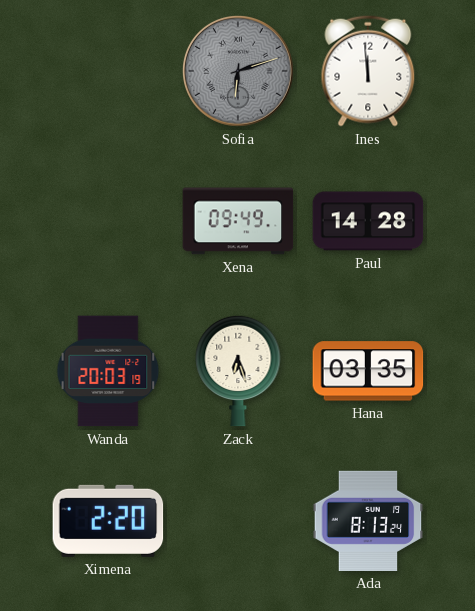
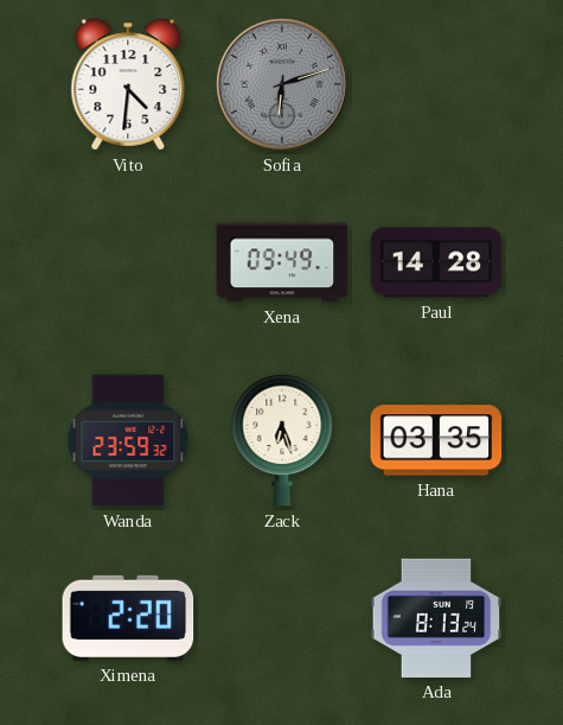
Vito: none -> 4:31 (128, 84)
Ines: 11:59 -> none (368, 71)
Wanda: 20:03 -> 23:59 (128, 440)
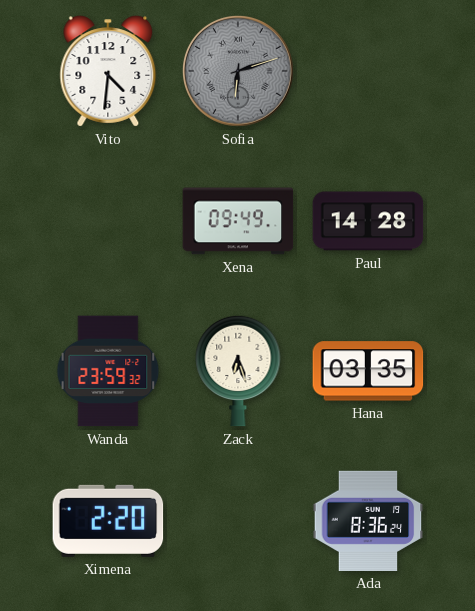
Ada: 8:13 -> 8:36 (368, 521)
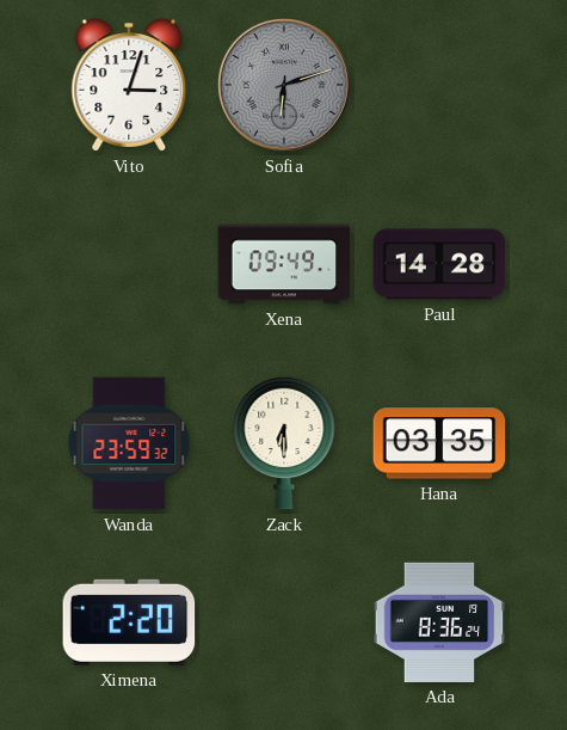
Vito: 4:31 -> 3:03 (129, 85)
Zack: 6:27 -> 6:30 (284, 443)
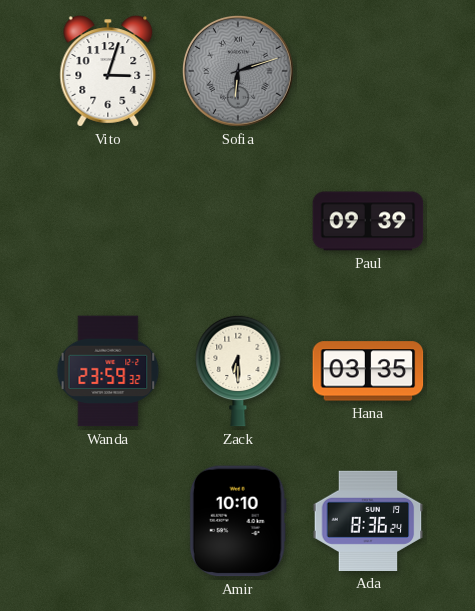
Xena: 09:49 -> none (284, 264)
Paul: 14:28 -> 09:39 (368, 221)
Ximena: 2:20 -> none (129, 622)
Amir: none -> 10:10 (238, 521)
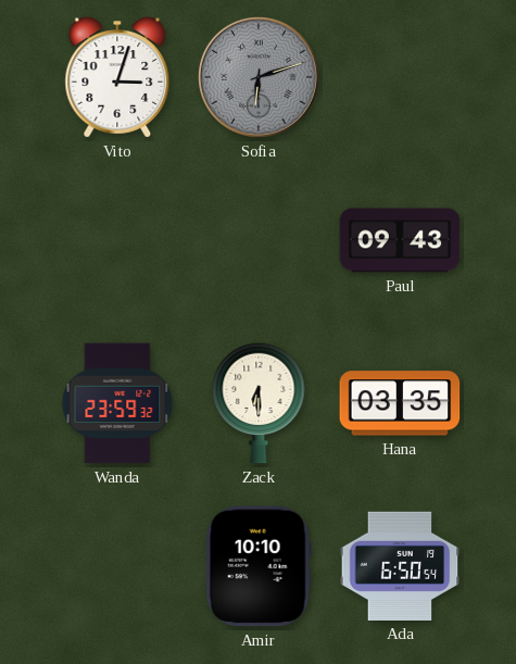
Paul: 09:39 -> 09:43 (400, 240)
Ada: 8:36 -> 6:50 (400, 566)
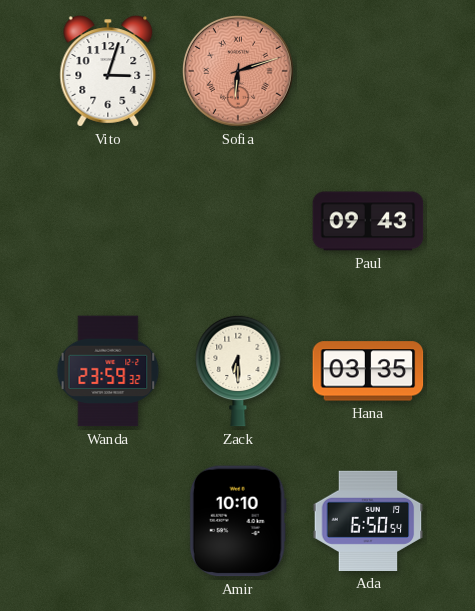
Sofia dial: grey -> salmon (238, 71)
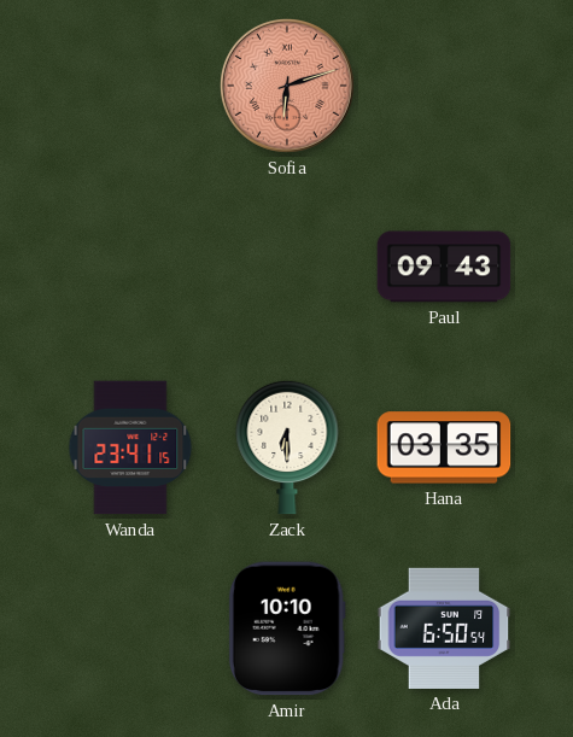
Vito: 3:03 -> none (108, 71)
Wanda: 23:59 -> 23:41 (130, 448)
